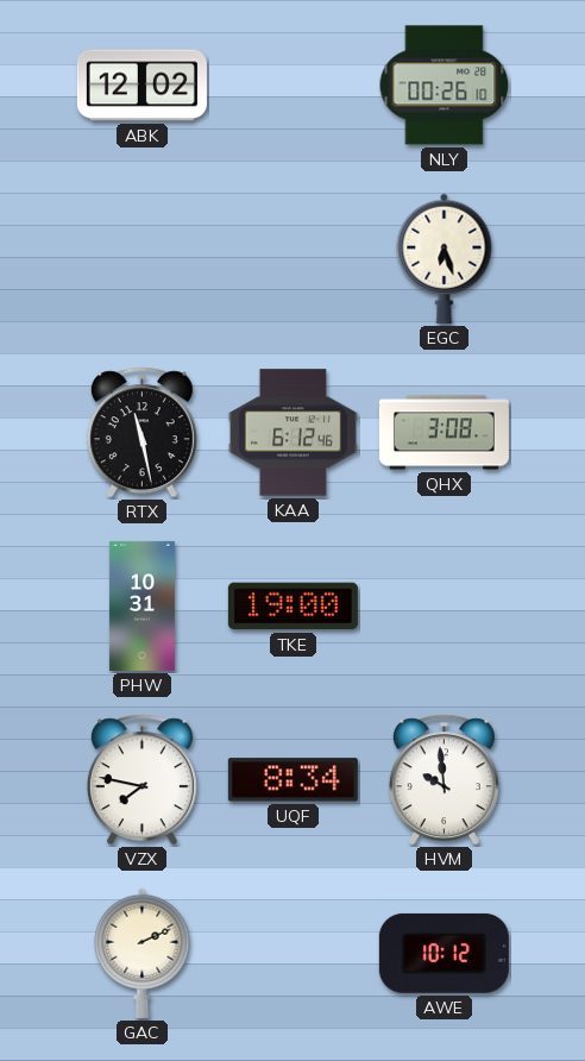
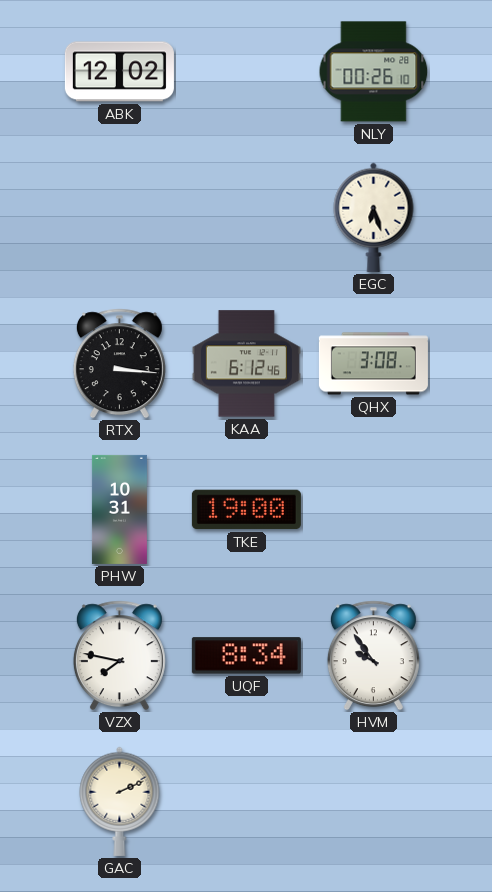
RTX: 11:28 -> 3:16 (119, 364)
HVM: 9:59 -> 9:54 (373, 656)
AWE: 10:12 -> none (444, 953)
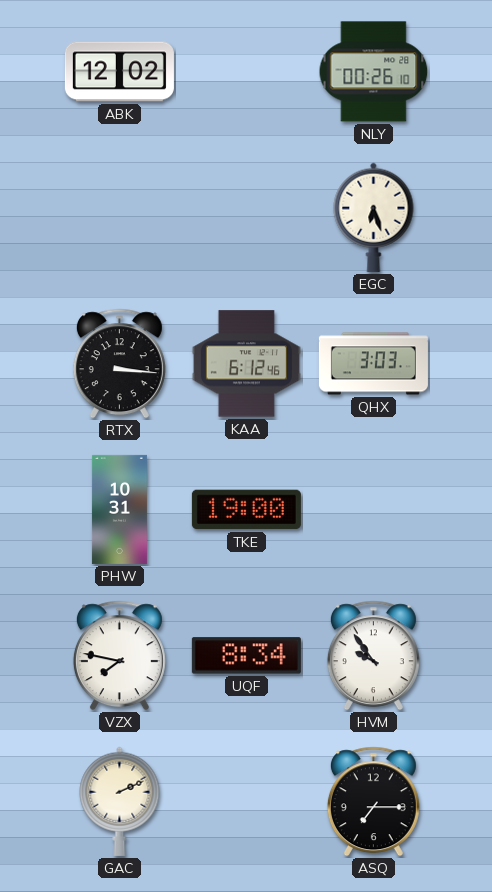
QHX: 3:08 -> 3:03 (373, 364)
ASQ: none -> 7:15 (373, 802)
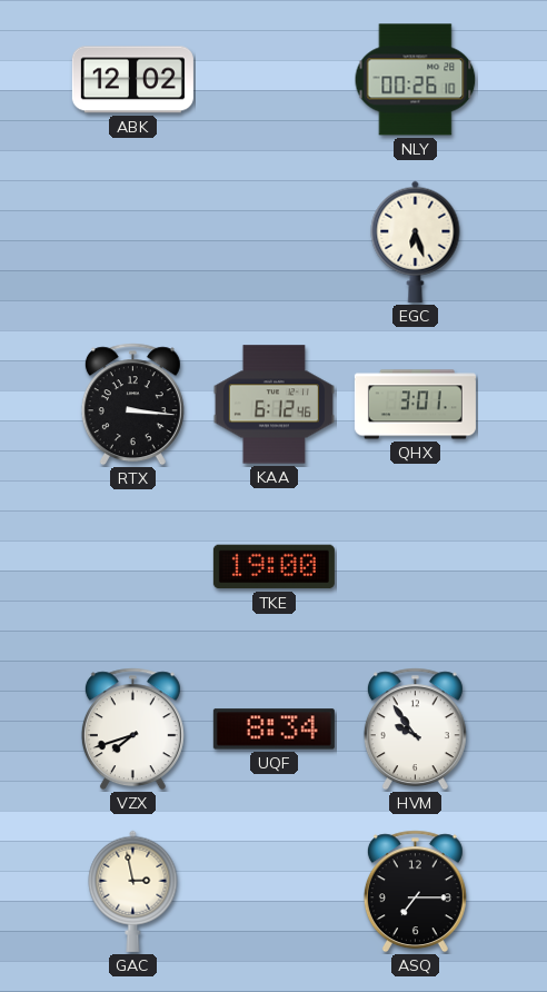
QHX: 3:03 -> 3:01 (415, 405)
PHW: 10:31 -> none (119, 509)
VZX: 7:47 -> 7:42 (132, 730)
GAC: 2:11 -> 2:58 (133, 891)
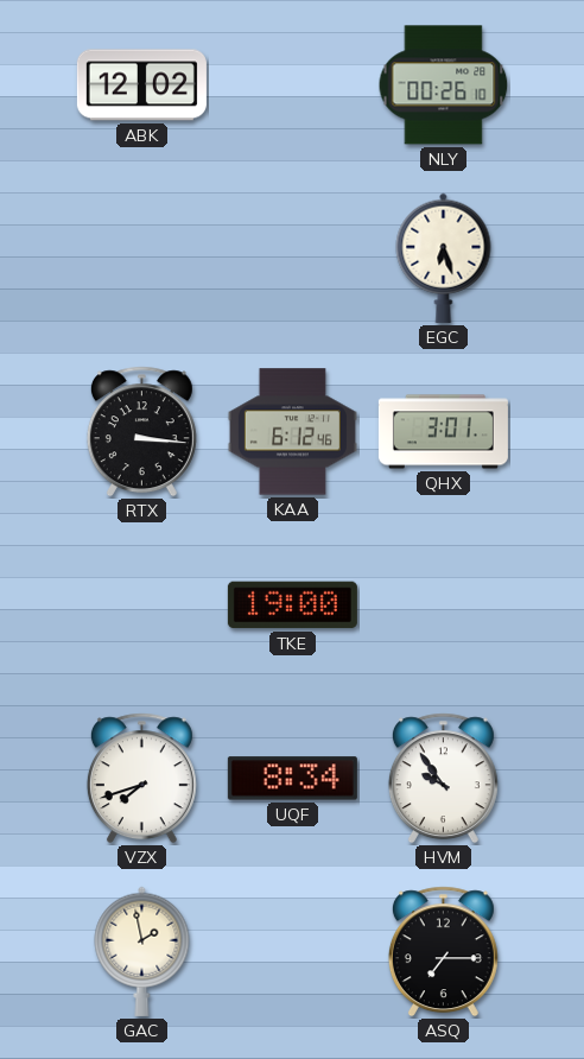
GAC: 2:58 -> 1:58 (142, 951)
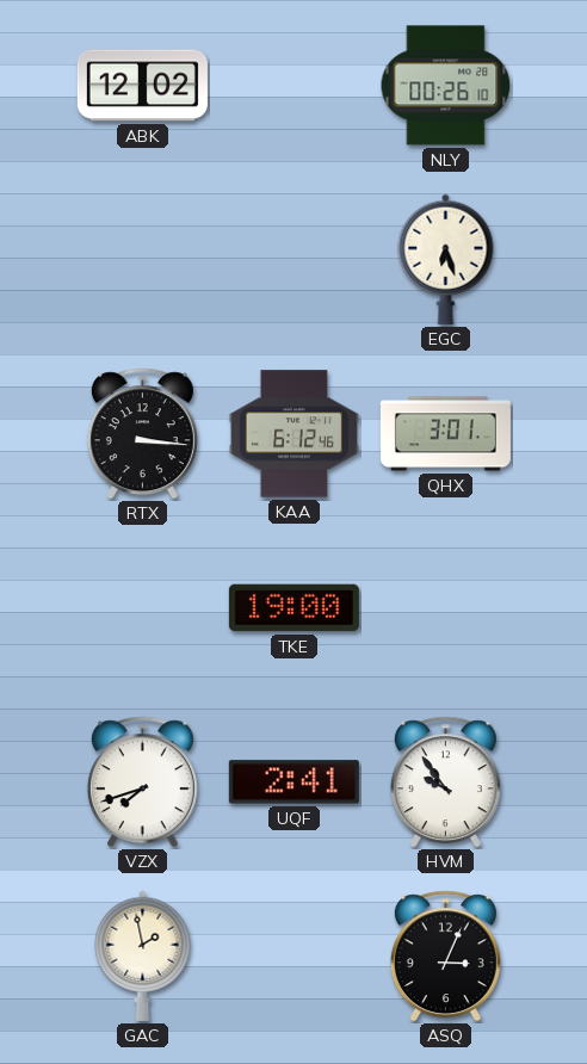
UQF: 8:34 -> 2:41 (293, 782)
ASQ: 7:15 -> 3:04 (445, 957)
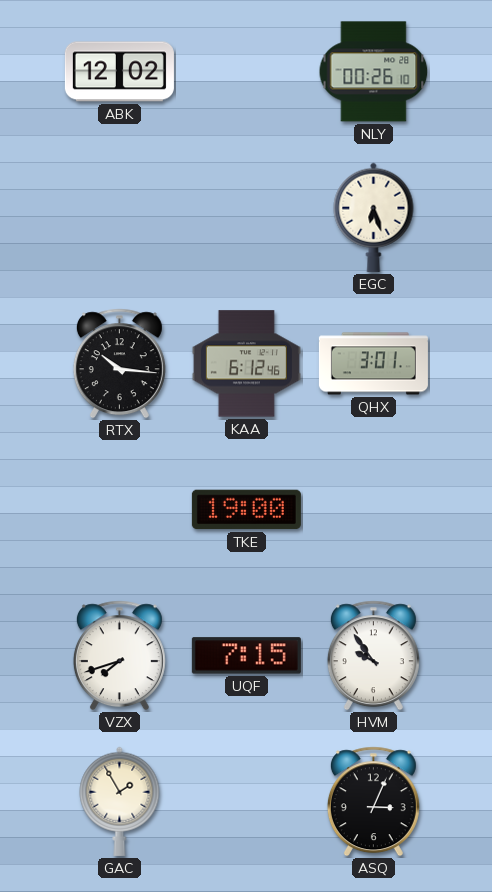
RTX: 3:16 -> 10:16 (119, 364)
UQF: 2:41 -> 7:15 (246, 656)
GAC: 1:58 -> 1:55 (120, 801)
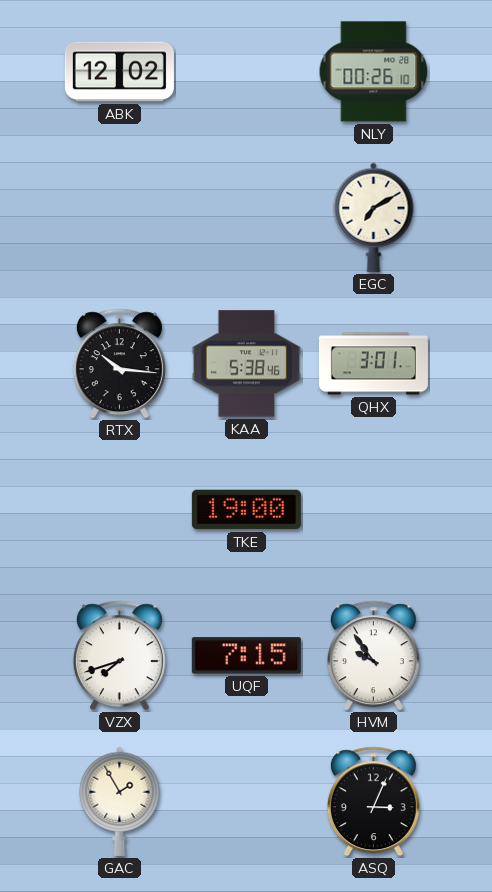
EGC: 6:27 -> 7:10 (374, 217)
KAA: 6:12 -> 5:38 (246, 364)
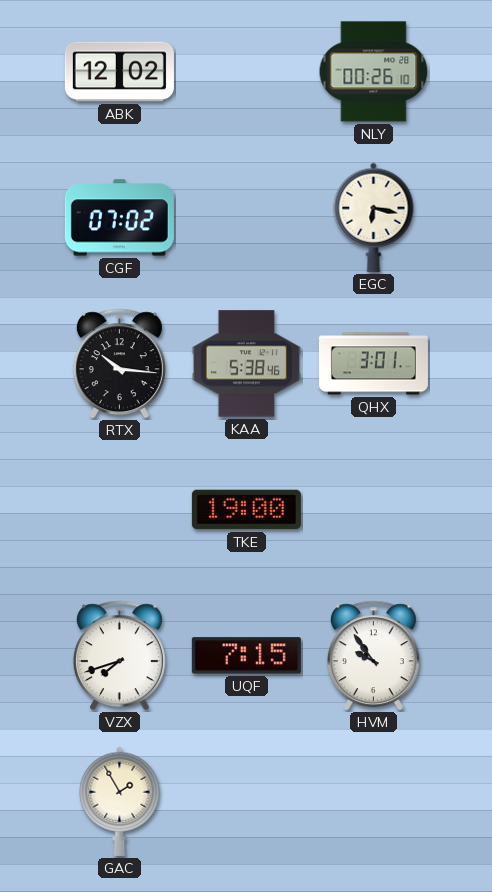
CGF: none -> 07:02 (119, 218)
EGC: 7:10 -> 6:17 (374, 217)
ASQ: 3:04 -> none (373, 802)
